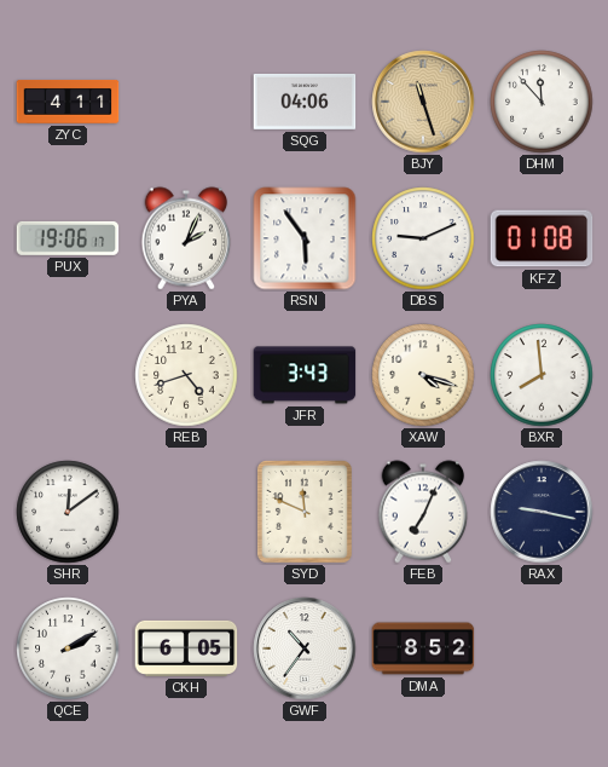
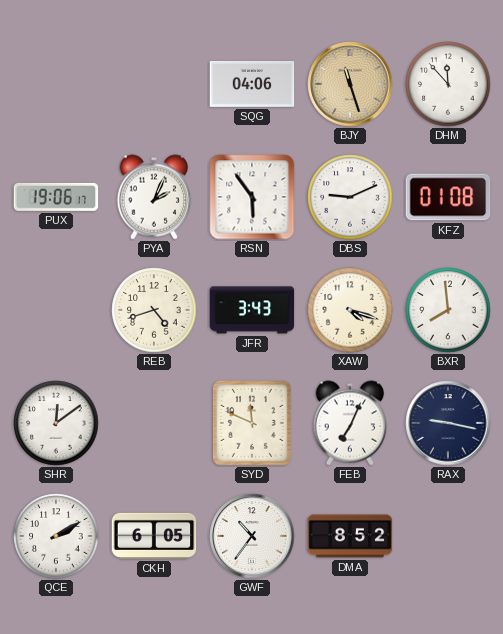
ZYC: 4:11 -> none (68, 103)
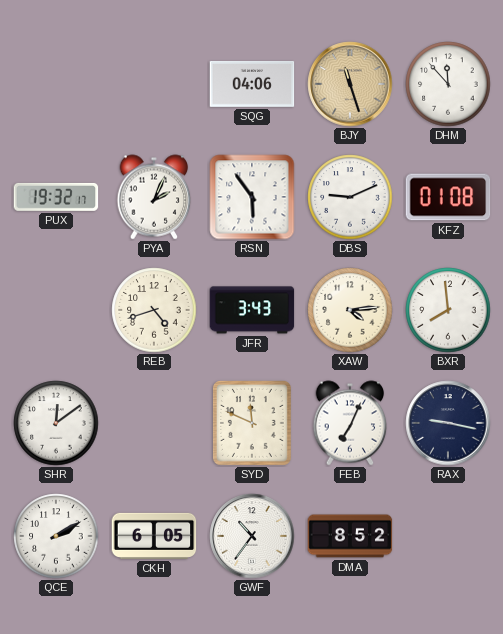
PUX: 19:06 -> 19:32 (56, 197)
XAW: 4:18 -> 4:14 (350, 310)
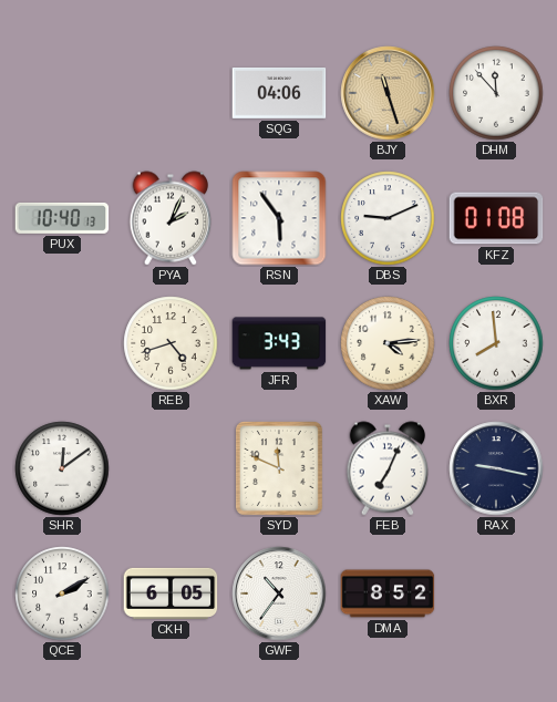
PUX: 19:32 -> 10:40 (62, 218)
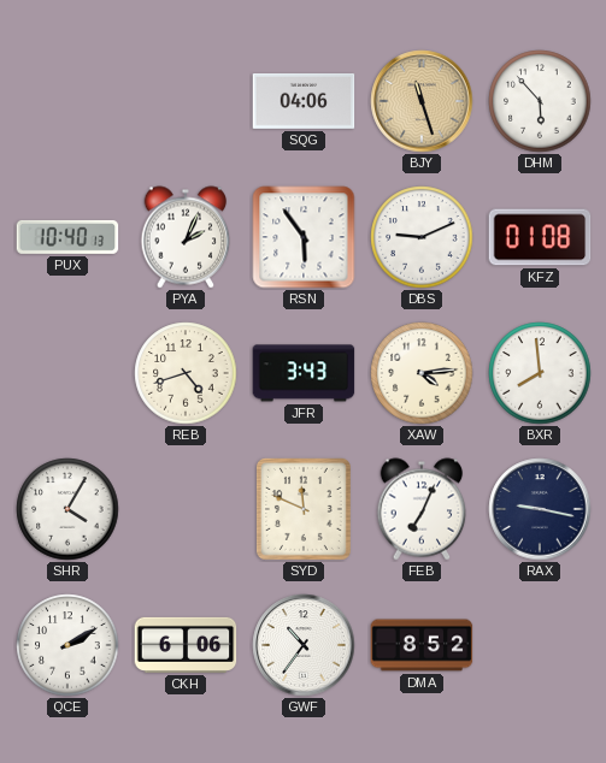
DHM: 11:53 -> 5:53 (540, 101)
SHR: 12:09 -> 4:05 (67, 509)
CKH: 6:05 -> 6:06 (186, 645)
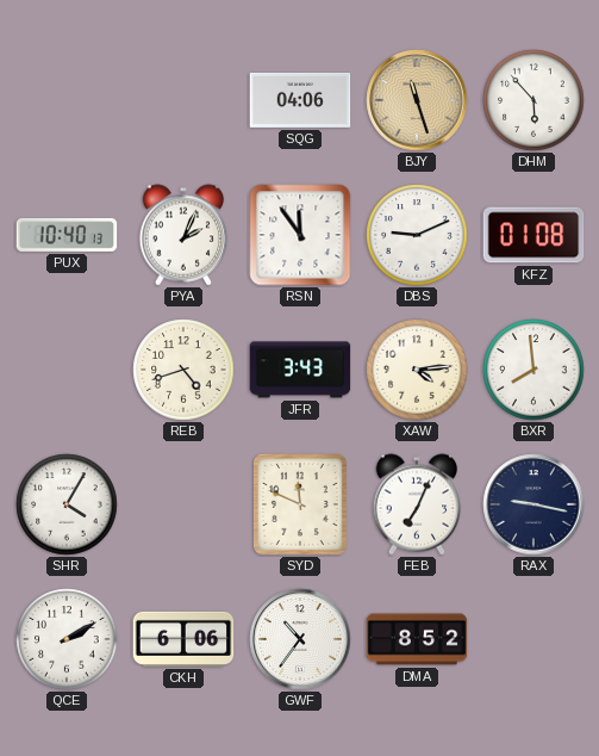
RSN: 5:54 -> 11:54 (300, 235)
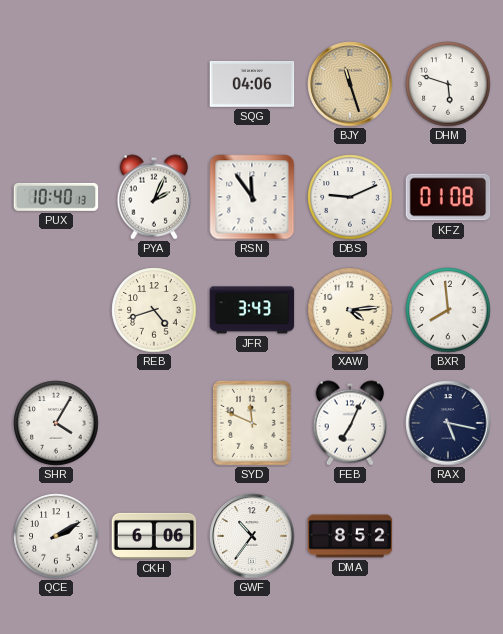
DHM: 5:53 -> 5:48 (448, 84)
RAX: 9:17 -> 5:17 (448, 423)
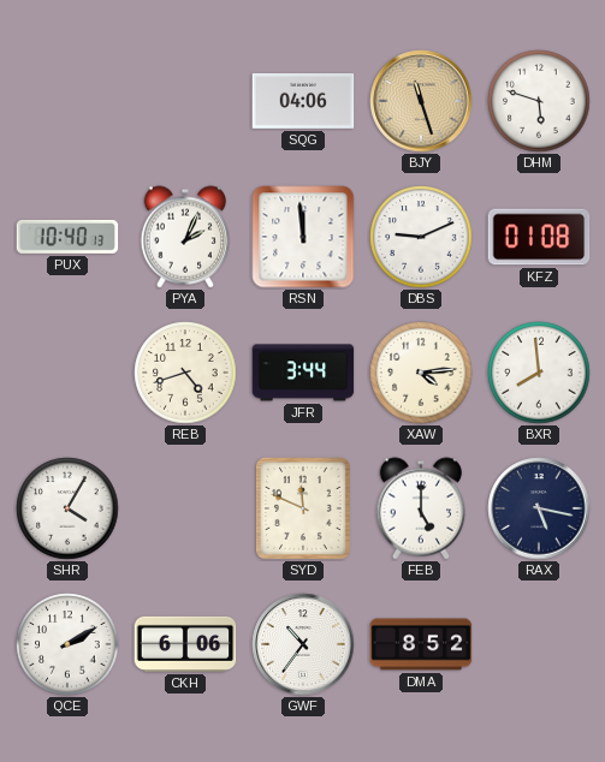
RSN: 11:54 -> 11:59 (303, 237)
JFR: 3:43 -> 3:44 (303, 373)
FEB: 7:04 -> 5:00 (421, 508)
